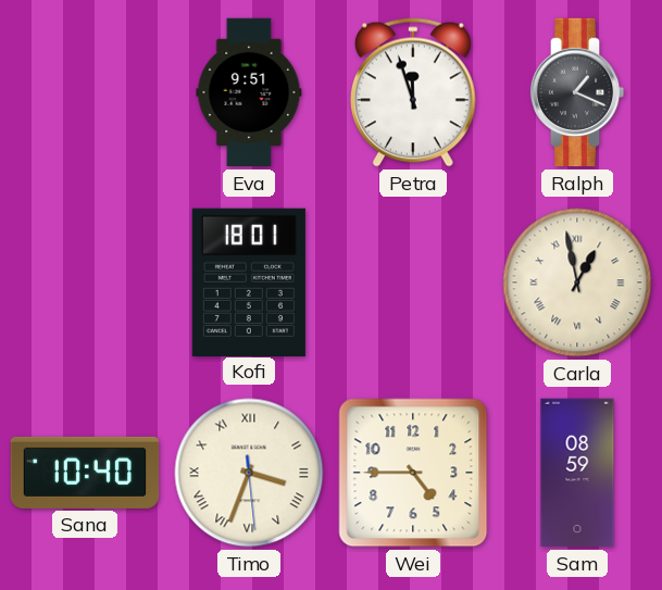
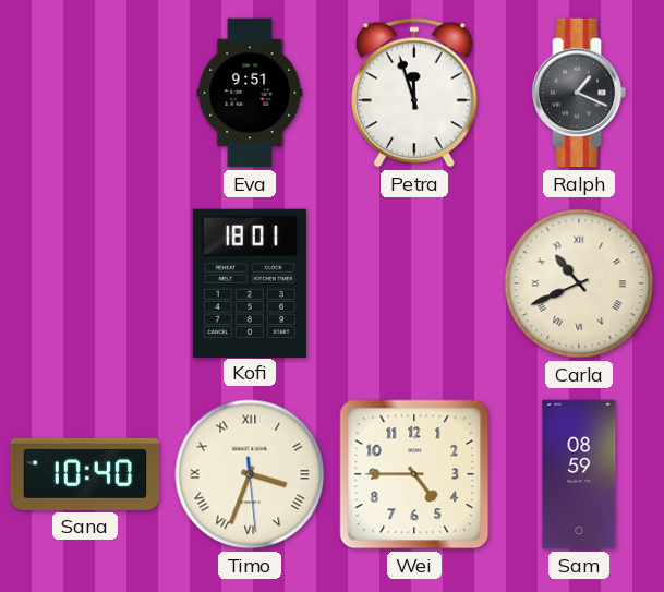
Carla: 12:58 -> 10:41 (579, 283)
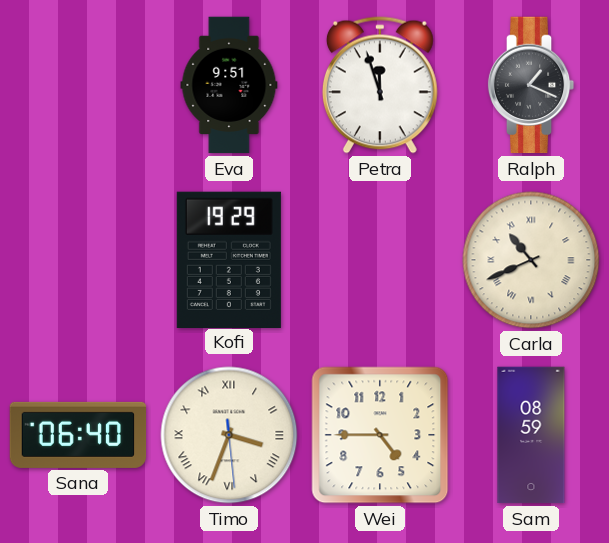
Kofi: 18:01 -> 19:29 (229, 259)
Sana: 10:40 -> 06:40 (78, 435)
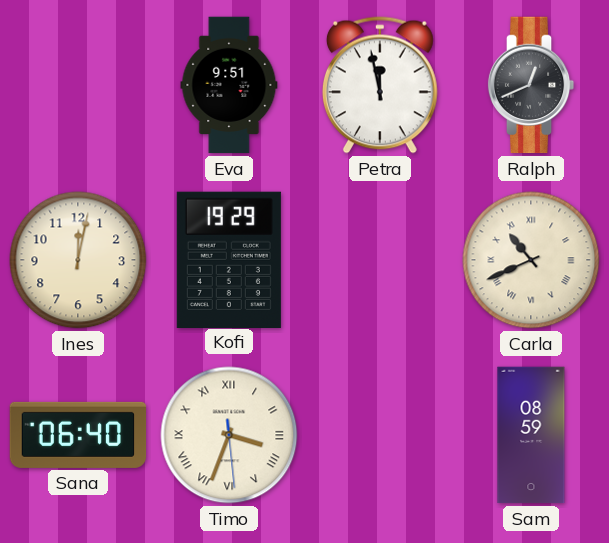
Petra: 11:57 -> 11:58 (380, 85)
Ralph: 1:19 -> 12:41 (531, 85)
Ines: none -> 12:02 (78, 260)
Wei: 4:45 -> none (380, 435)
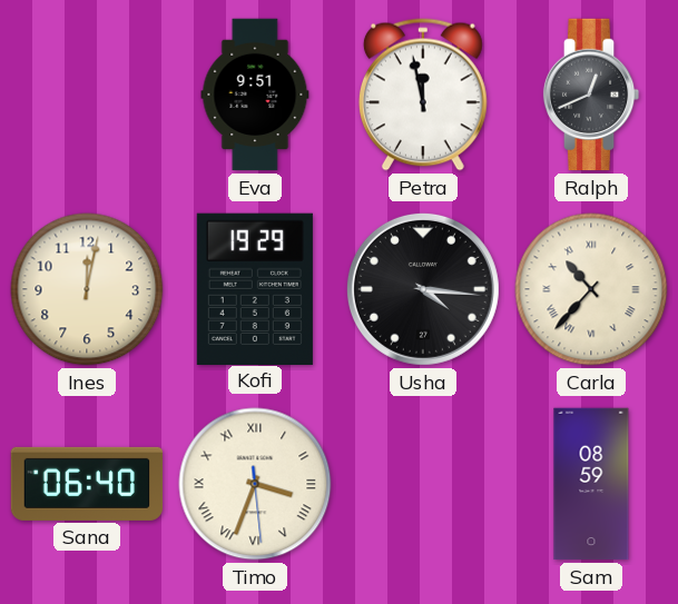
Usha: none -> 4:16 (423, 289)
Carla: 10:41 -> 10:37 (591, 289)
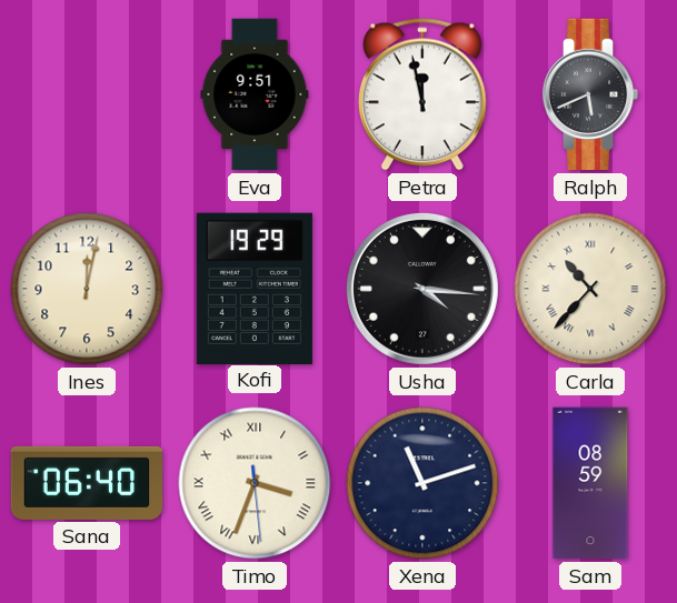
Ralph: 12:41 -> 5:41 (590, 94)
Xena: none -> 11:12 (422, 483)
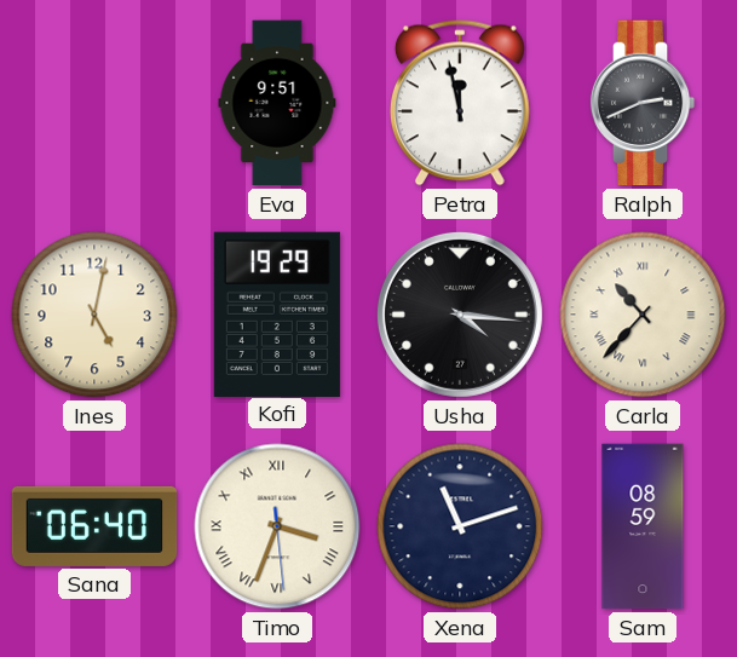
Ralph: 5:41 -> 2:41 (643, 103)
Ines: 12:02 -> 5:02 (94, 315)
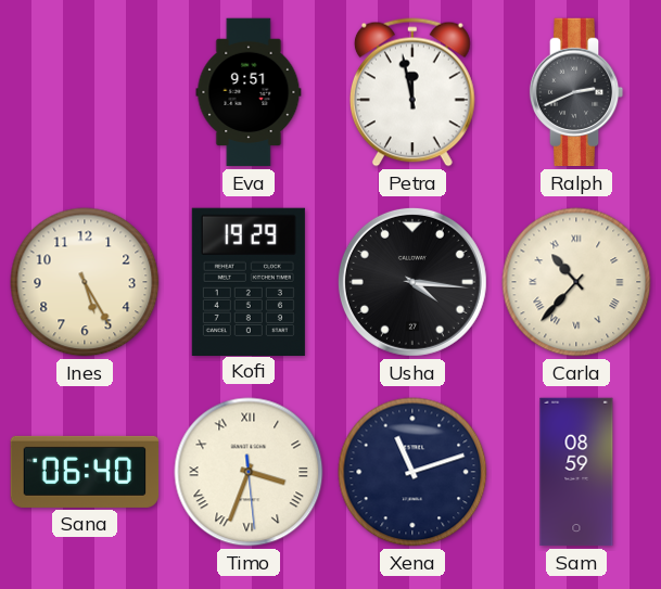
Ines: 5:02 -> 5:25 (85, 282)
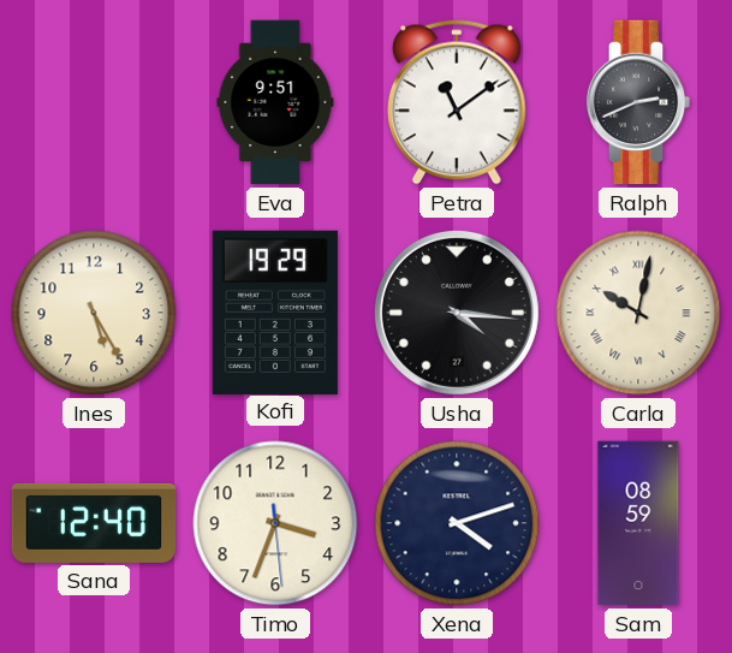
Petra: 11:58 -> 11:09 (457, 102)
Carla: 10:37 -> 10:02 (638, 313)
Sana: 06:40 -> 12:40 (94, 523)
Timo numerals: Roman -> Arabic (275, 523)
Xena: 11:12 -> 4:12 (457, 523)
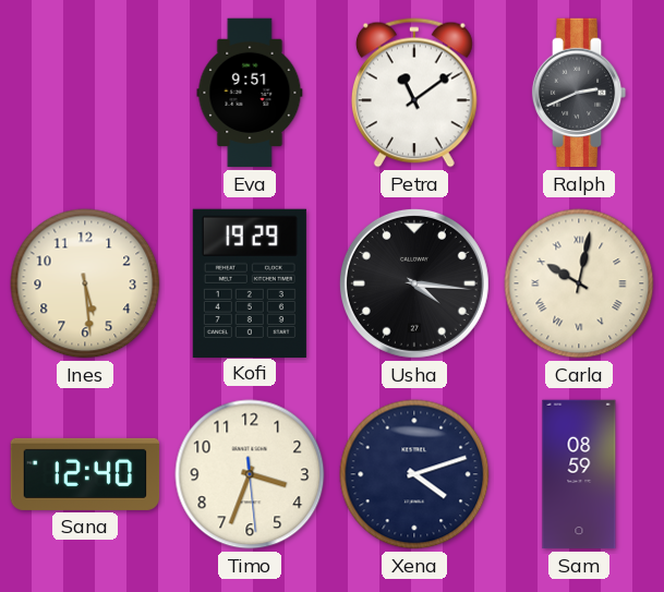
Ines: 5:25 -> 5:29 (85, 283)
